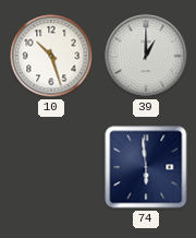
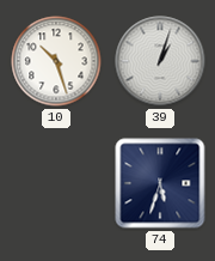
39: 1:00 -> 1:03 (160, 61)
74: 5:59 -> 5:33 (160, 183)
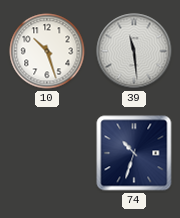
39: 1:03 -> 11:29 (134, 51)
74: 5:33 -> 10:33 (134, 153)
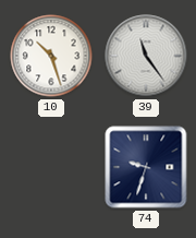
39: 11:29 -> 11:24 (146, 56)
74: 10:33 -> 9:33 (146, 167)
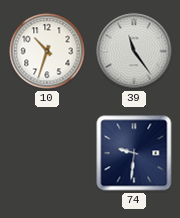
10: 10:27 -> 10:33 (47, 51)
74: 9:33 -> 9:31 (134, 153)
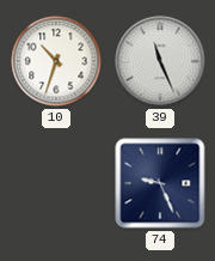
39: 11:24 -> 11:26 (160, 61)
74: 9:31 -> 9:26 (160, 183)
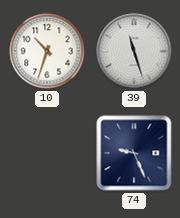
39: 11:26 -> 11:27 (134, 51)
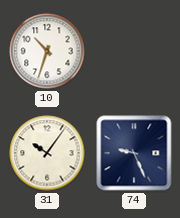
39: 11:27 -> none (134, 51)
31: none -> 10:06 (47, 153)
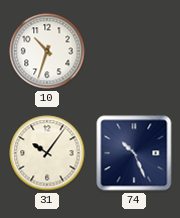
74: 9:26 -> 10:26 (134, 153)
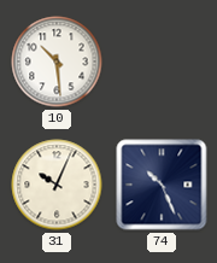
10: 10:33 -> 10:29 (57, 62)
31: 10:06 -> 10:04 (57, 185)
